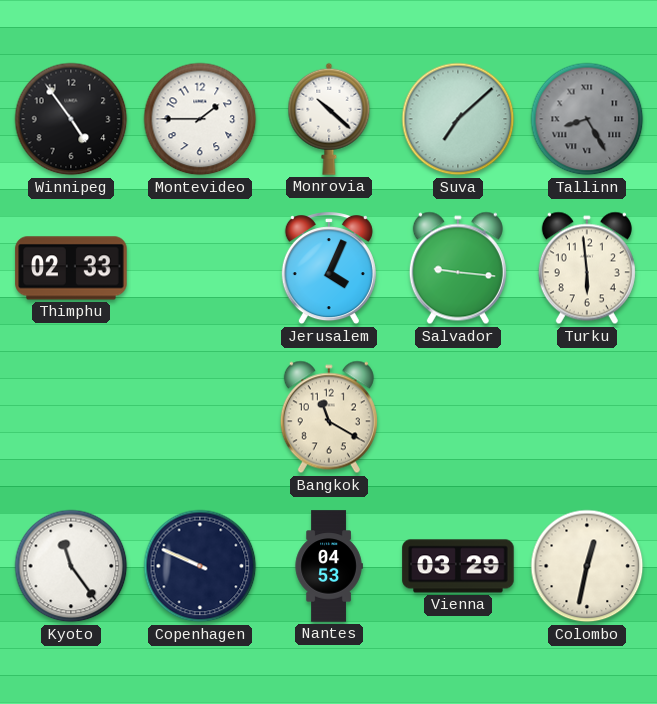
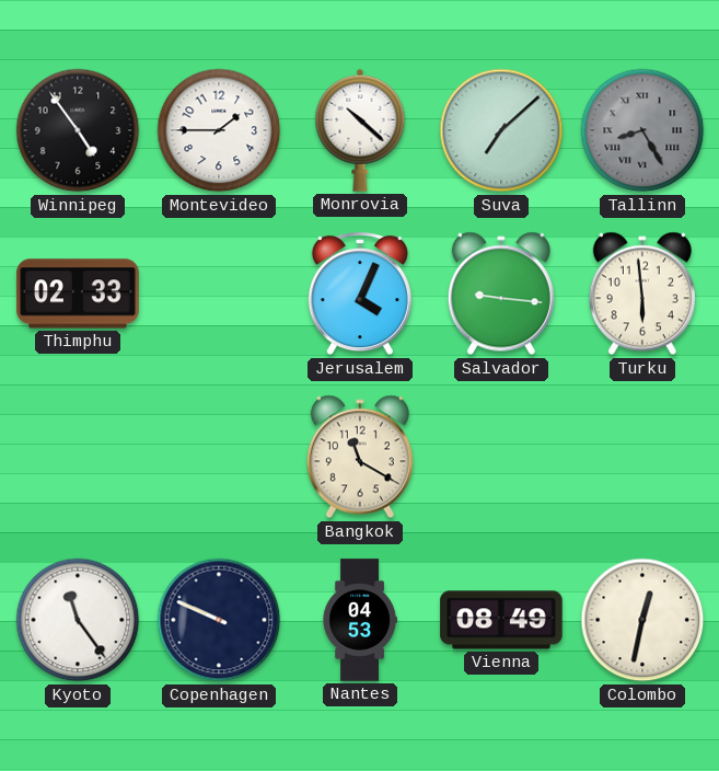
Vienna: 03:29 -> 08:49 (501, 620)
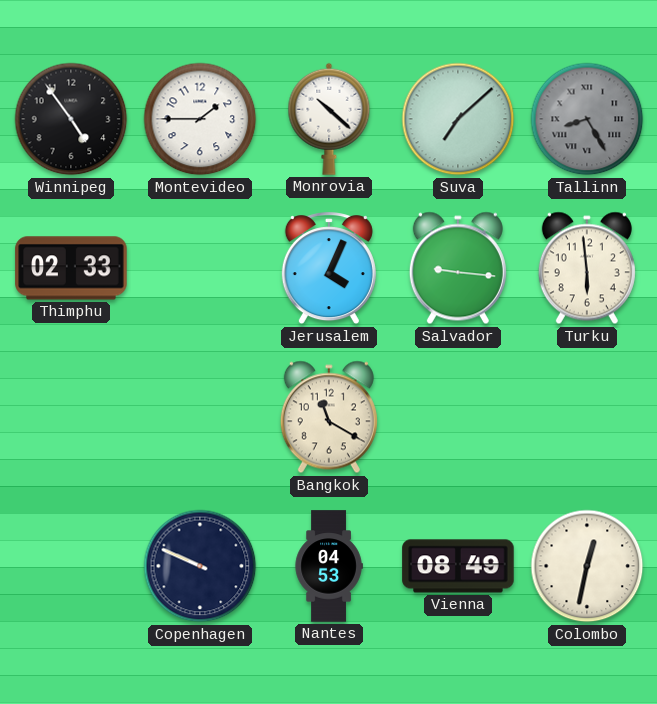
Kyoto: 11:24 -> none (78, 620)
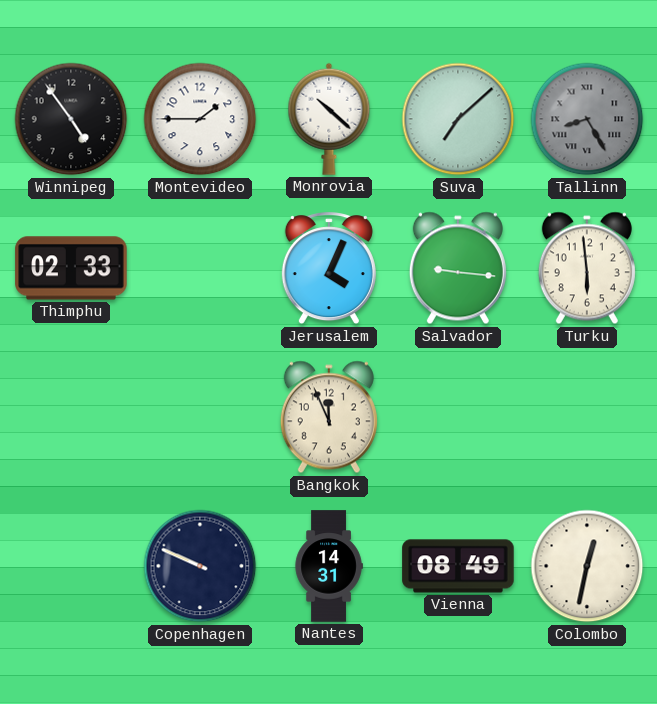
Bangkok: 11:20 -> 11:56 (329, 417)
Nantes: 04:53 -> 14:31 (329, 566)
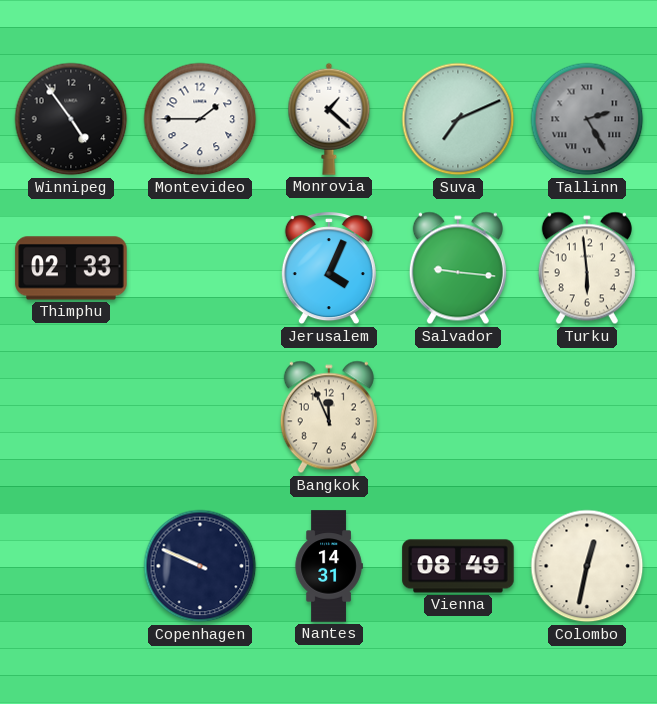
Monrovia: 10:22 -> 1:22 (329, 119)
Suva: 7:08 -> 7:11 (458, 119)
Tallinn: 8:25 -> 2:25 (587, 119)
